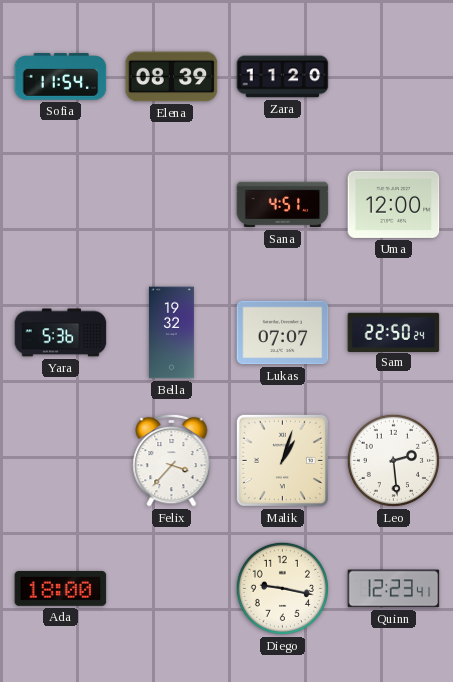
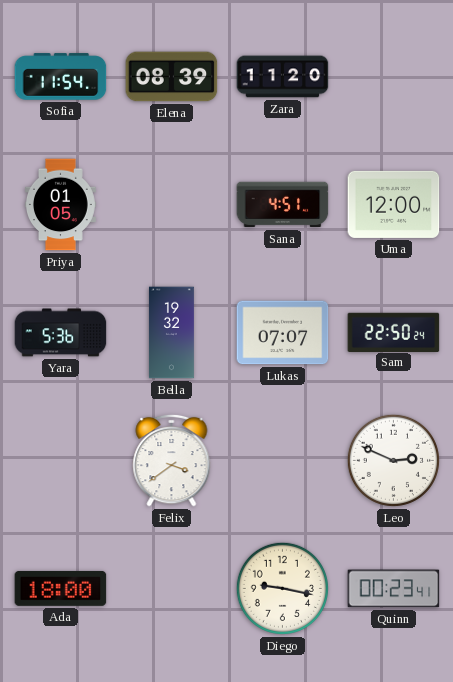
Priya: none -> 01:05 (61, 205)
Felix: 3:37 -> 3:39 (172, 460)
Malik: 1:03 -> none (282, 460)
Leo: 2:29 -> 2:49 (393, 460)
Quinn: 12:23 -> 00:23 (394, 589)
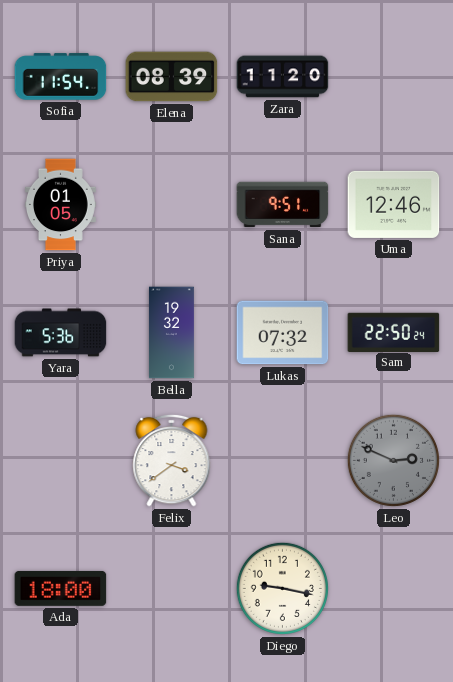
Sana: 4:51 -> 9:51 (283, 205)
Uma: 12:00 -> 12:46 (394, 204)
Lukas: 07:07 -> 07:32 (283, 333)
Leo dial: white -> grey (393, 460)
Quinn: 00:23 -> none (394, 589)
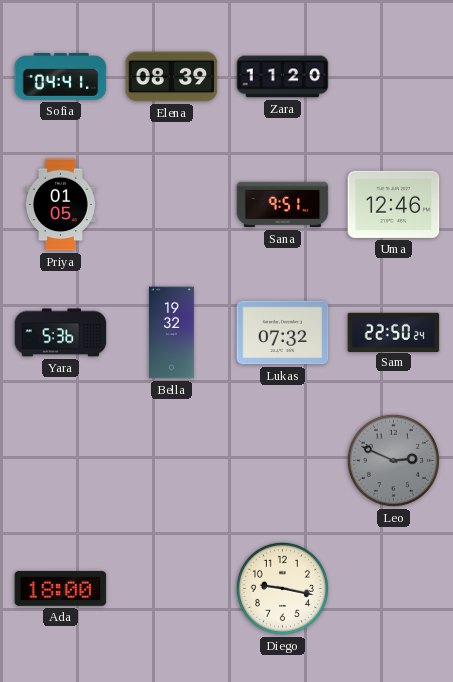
Sofia: 11:54 -> 04:41 (61, 77)
Felix: 3:39 -> none (172, 460)
